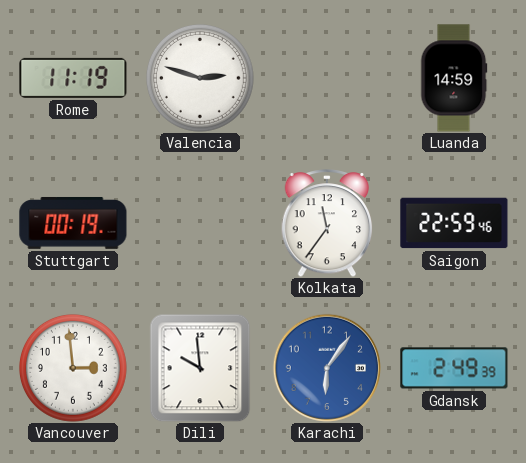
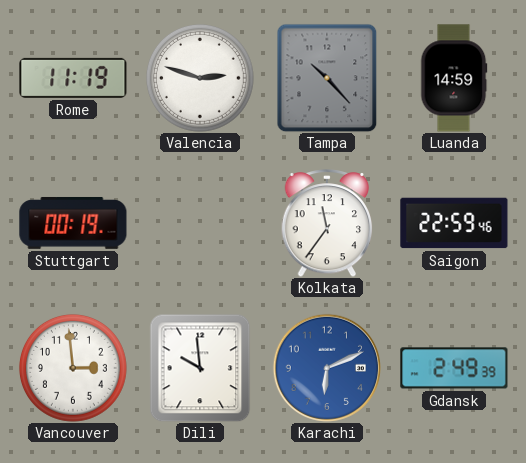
Tampa: none -> 10:23 (327, 78)
Karachi: 6:06 -> 6:11 (326, 367)
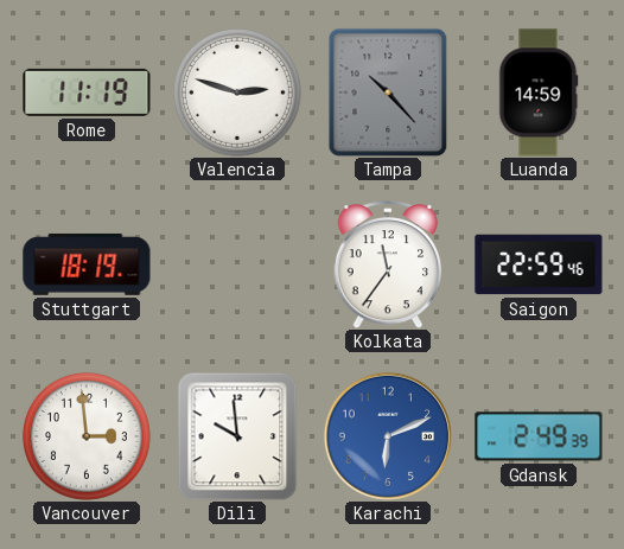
Stuttgart: 00:19 -> 18:19 (87, 264)
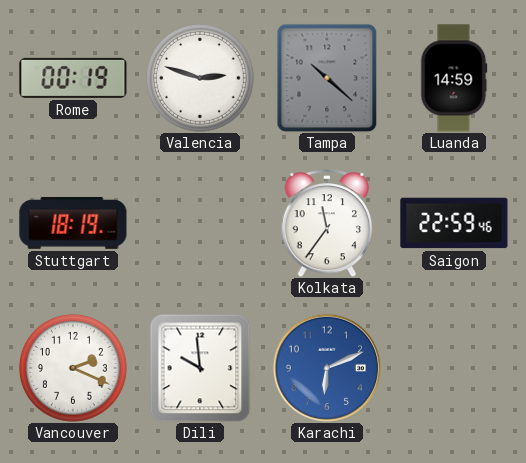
Rome: 11:19 -> 00:19 (73, 78)
Tampa: 10:23 -> 10:22 (327, 78)
Vancouver: 2:59 -> 2:19 (73, 368)
Gdansk: 2:49 -> none (539, 436)
